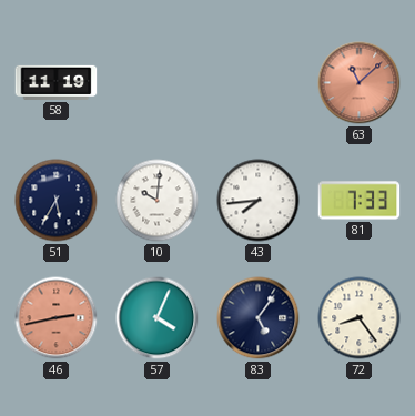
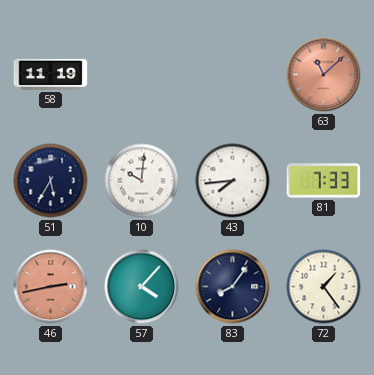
57: 4:04 -> 4:07 (142, 287)
83: 5:06 -> 8:06 (233, 287)
72: 8:24 -> 1:24 (324, 287)
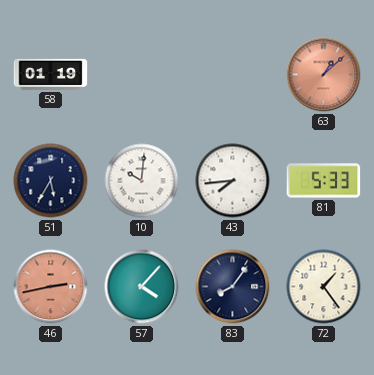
58: 11:19 -> 01:19 (51, 74)
63: 11:08 -> 1:08 (324, 75)
81: 7:33 -> 5:33 (324, 181)
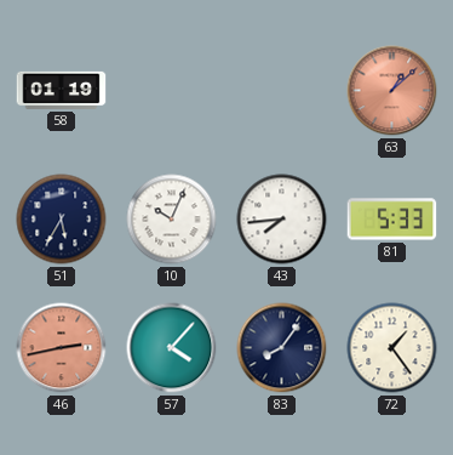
10: 10:01 -> 10:04 (172, 220)
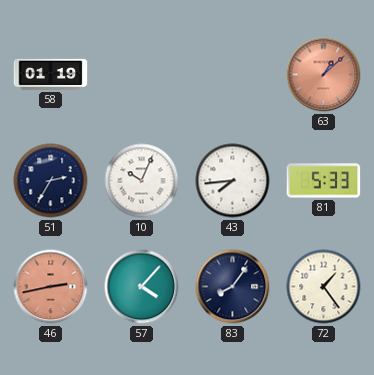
51: 5:35 -> 2:35 (51, 181)
